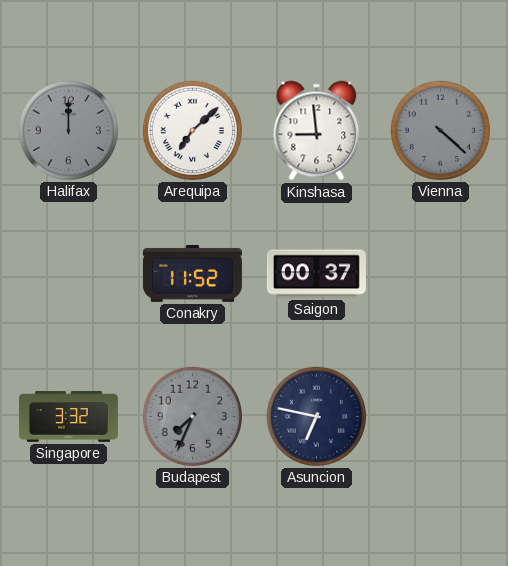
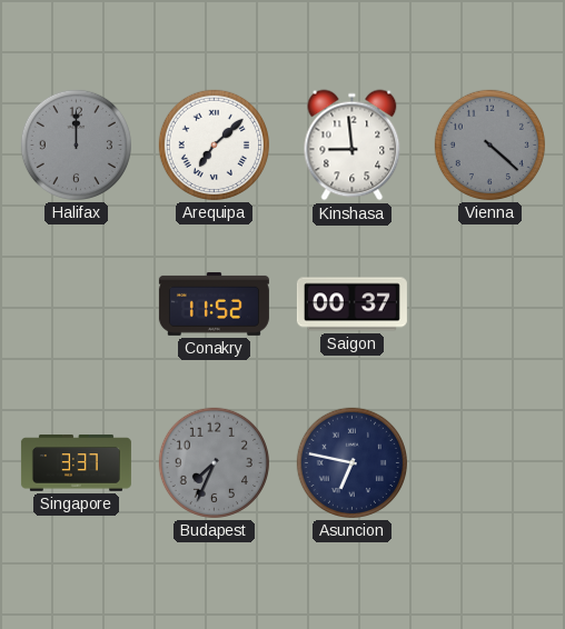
Singapore: 3:32 -> 3:37 (76, 463)
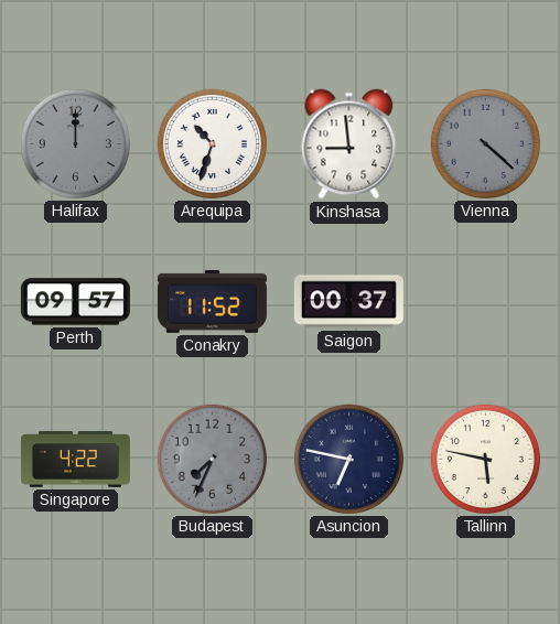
Arequipa: 7:08 -> 10:33 (212, 143)
Perth: none -> 09:57 (75, 302)
Singapore: 3:37 -> 4:22 (75, 460)
Tallinn: none -> 5:47 (485, 459)
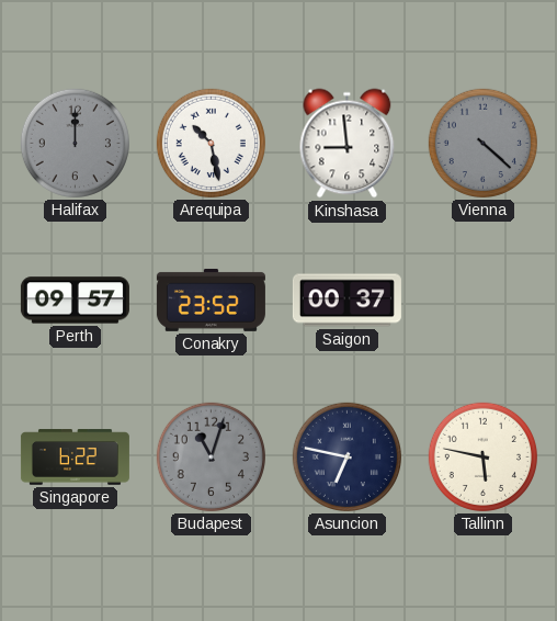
Arequipa: 10:33 -> 10:28 (211, 143)
Conakry: 11:52 -> 23:52 (211, 300)
Singapore: 4:22 -> 6:22 (75, 458)
Budapest: 7:34 -> 11:03 (211, 456)
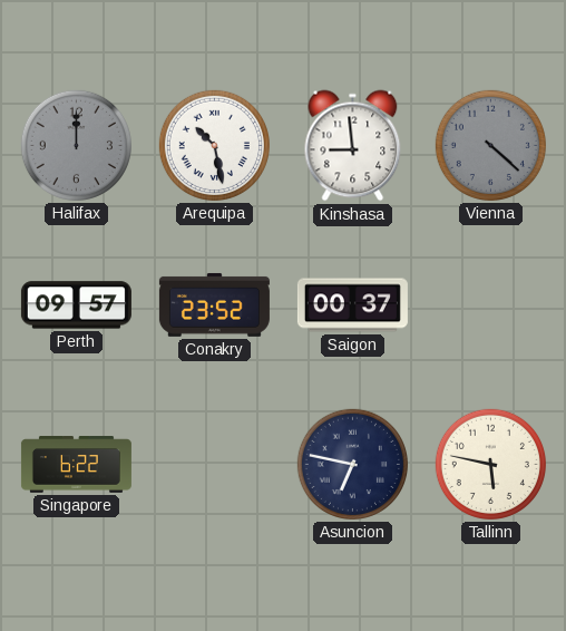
Budapest: 11:03 -> none (211, 456)
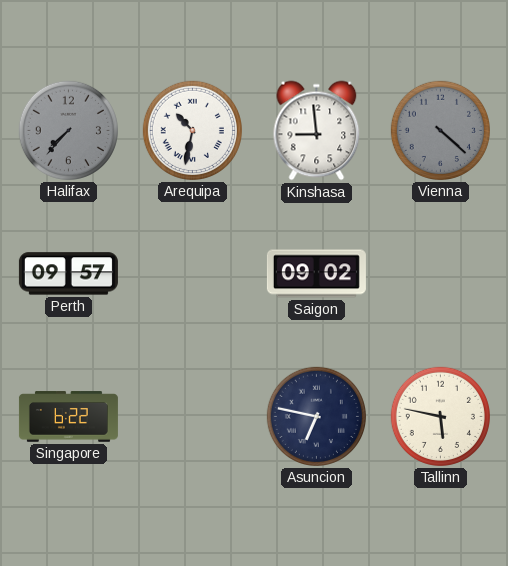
Halifax: 12:00 -> 7:37 (68, 130)
Arequipa: 10:28 -> 10:32 (192, 130)
Conakry: 23:52 -> none (214, 304)
Saigon: 00:37 -> 09:02 (316, 274)
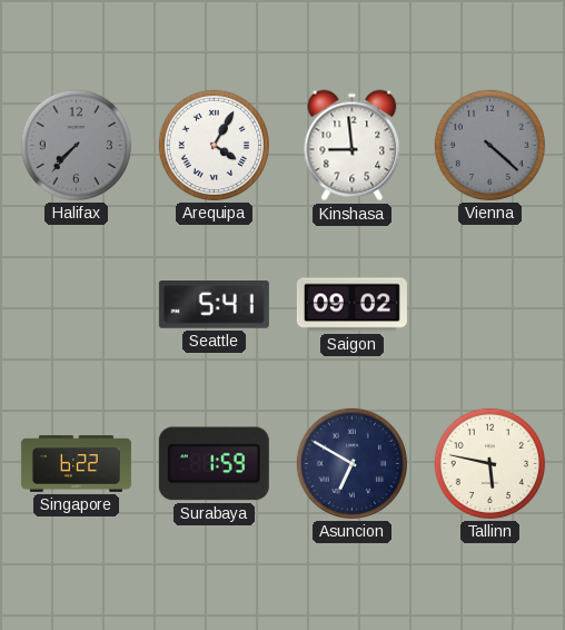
Arequipa: 10:32 -> 4:05 (214, 145)
Perth: 09:57 -> none (68, 274)
Seattle: none -> 5:41 (214, 305)
Surabaya: none -> 1:59 (214, 464)
Asuncion: 6:47 -> 6:50 (351, 463)
